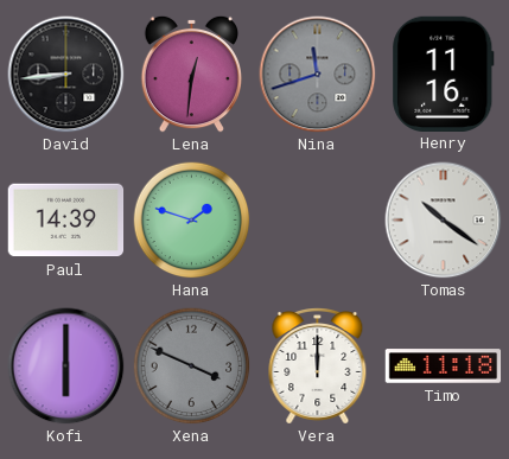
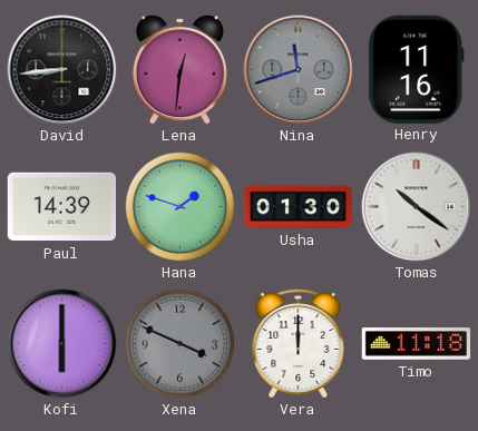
Usha: none -> 01:30 (299, 207)
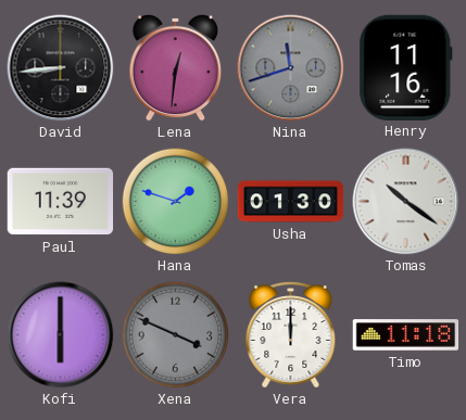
Paul: 14:39 -> 11:39 (61, 202)
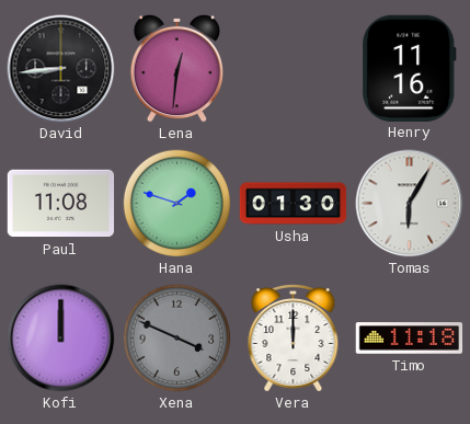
Nina: 11:42 -> none (291, 68)
Paul: 11:39 -> 11:08 (61, 204)
Tomas: 10:21 -> 6:05 (410, 204)
Kofi: 6:00 -> 12:00 (61, 339)
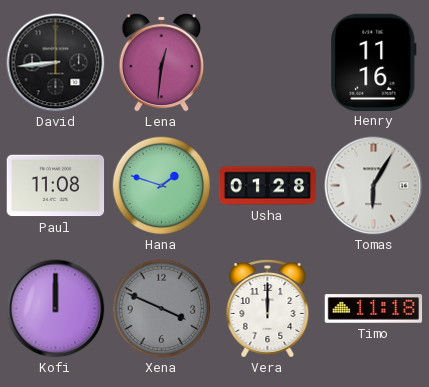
Usha: 01:30 -> 01:28 (268, 186)
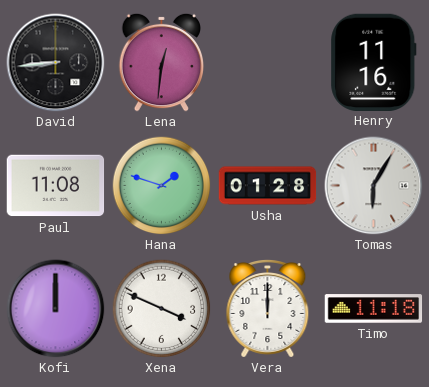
Xena dial: grey -> white (162, 309)
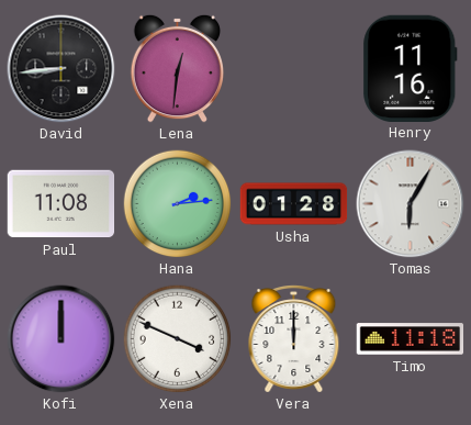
Hana: 1:48 -> 2:14 (178, 204)
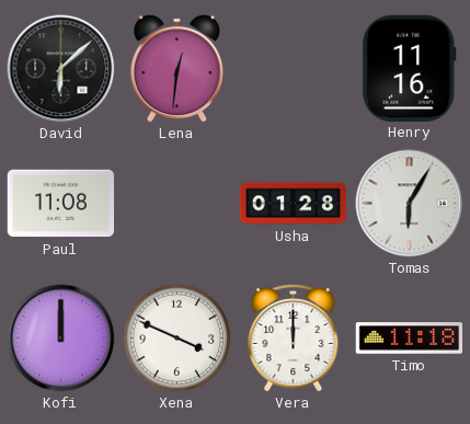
David: 8:44 -> 6:08 (61, 69)
Hana: 2:14 -> none (178, 204)
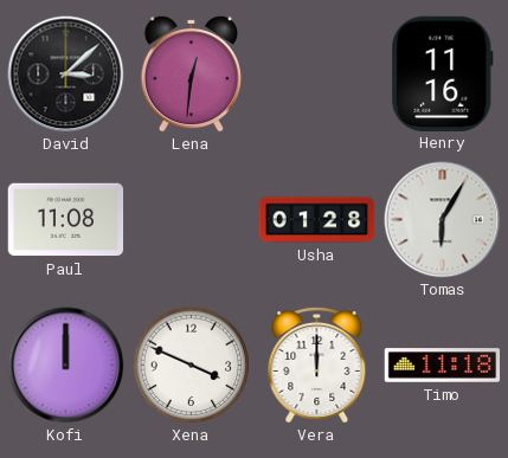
David: 6:08 -> 3:08 (66, 75)
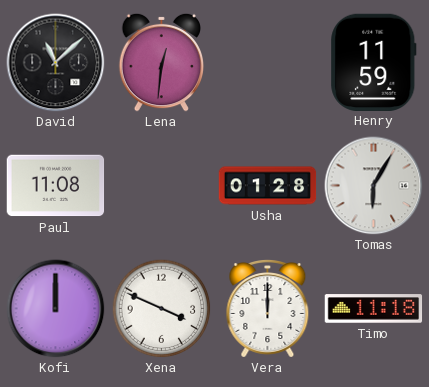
David: 3:08 -> 11:08 (56, 63)
Henry: 11:16 -> 11:59 (374, 62)
